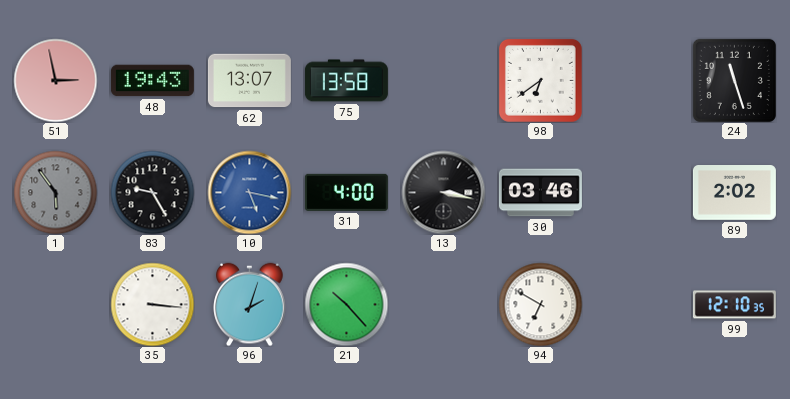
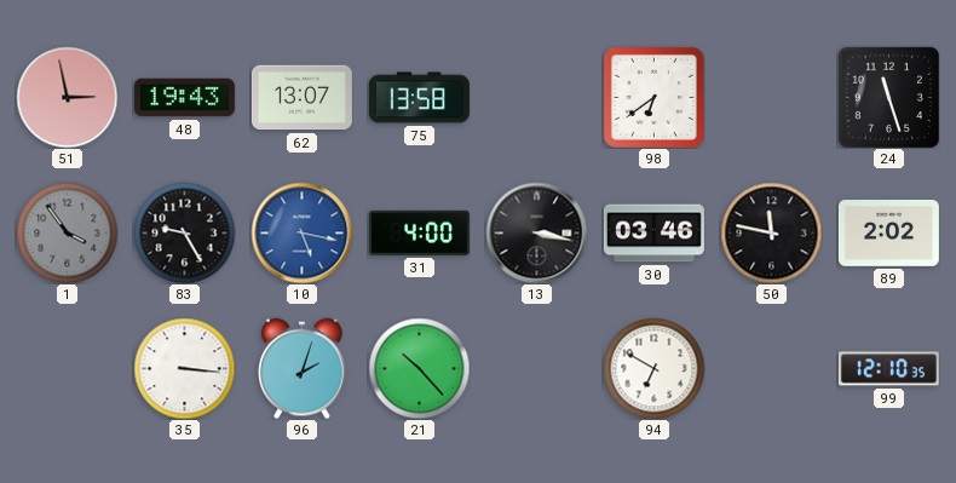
1: 5:54 -> 3:54 (67, 232)
50: none -> 11:47 (771, 232)
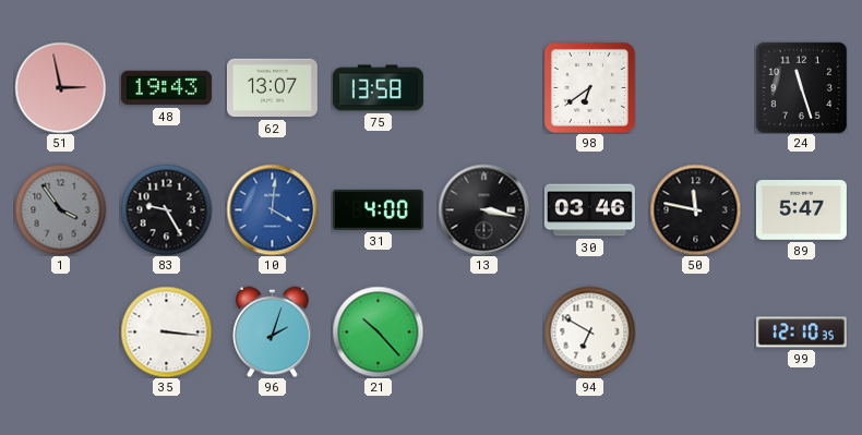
10: 5:17 -> 4:01 (272, 209)
89: 2:02 -> 5:47 (801, 210)
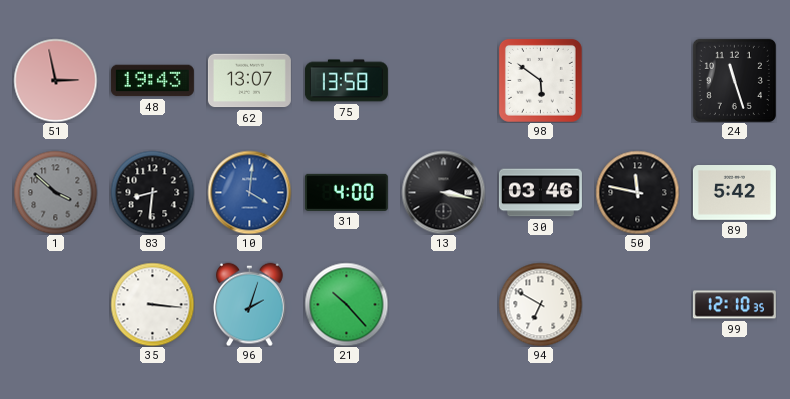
98: 6:39 -> 5:51 (540, 80)
1: 3:54 -> 3:52 (55, 192)
83: 9:25 -> 8:31 (152, 192)
89: 5:47 -> 5:42 (734, 193)
